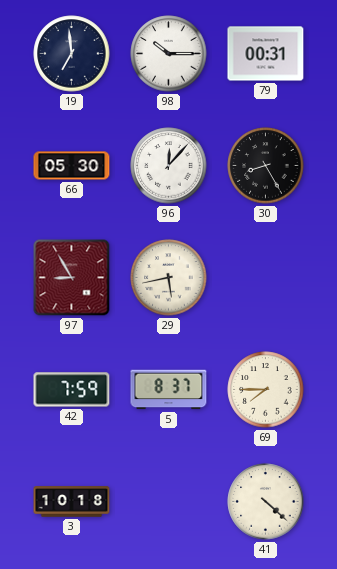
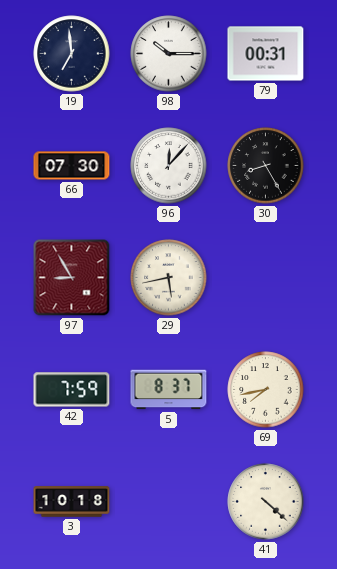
66: 05:30 -> 07:30 (72, 166)
69: 7:45 -> 7:43 (266, 390)
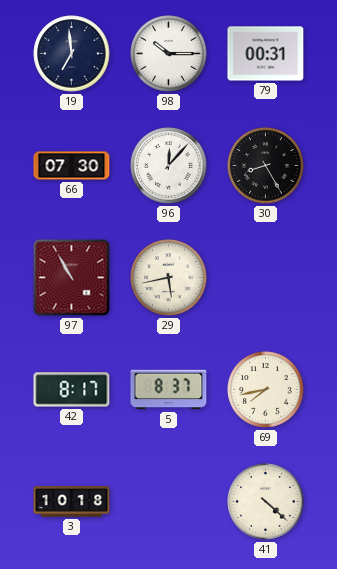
97: 8:55 -> 10:55 (72, 278)
42: 7:59 -> 8:17 (72, 390)
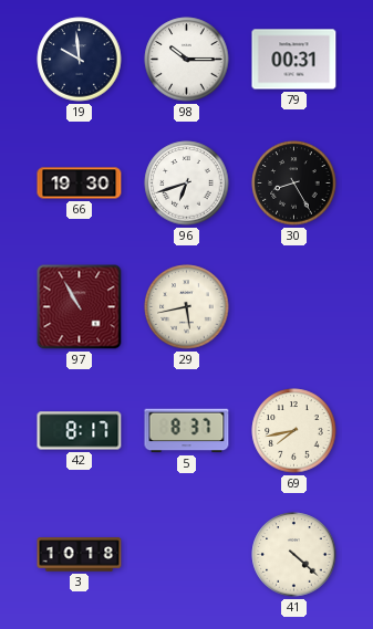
19: 6:59 -> 9:59 (80, 60)
66: 07:30 -> 19:30 (80, 184)
96: 12:07 -> 6:42 (187, 184)
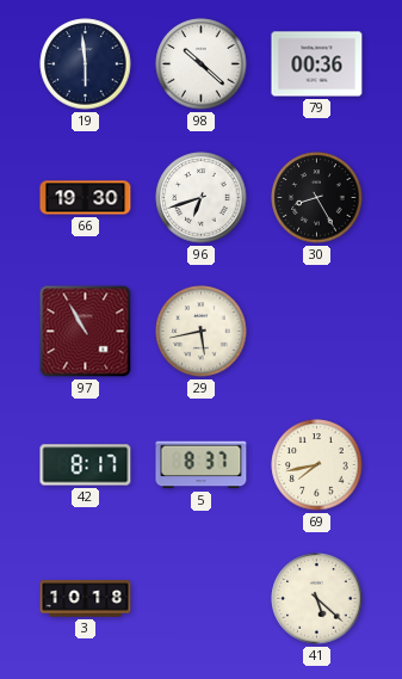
19: 9:59 -> 5:59 (86, 64)
98: 10:15 -> 10:22 (202, 64)
79: 00:31 -> 00:36 (317, 64)
41: 4:22 -> 5:22 (317, 599)
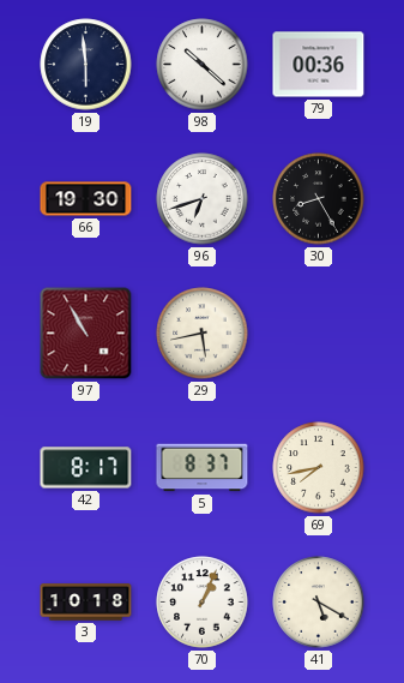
70: none -> 1:04 (203, 603)
41: 5:22 -> 5:20 (319, 603)
